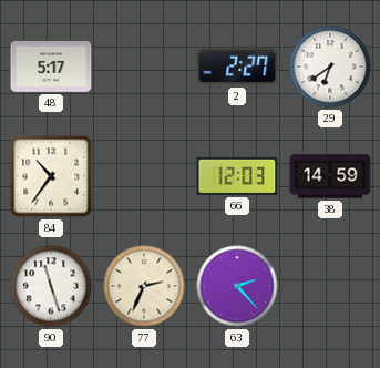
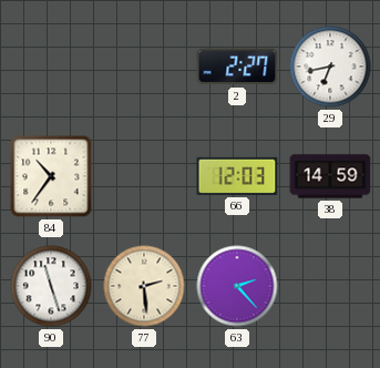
48: 5:17 -> none (51, 68)
29: 6:39 -> 6:43 (330, 67)
77: 2:34 -> 2:29 (144, 286)
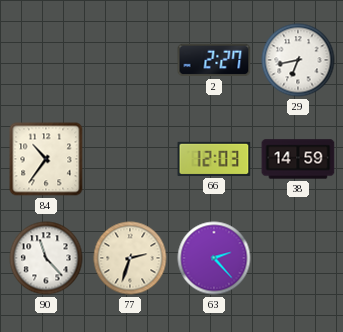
90: 11:27 -> 11:23 (46, 258)
77: 2:29 -> 2:33 (130, 258)
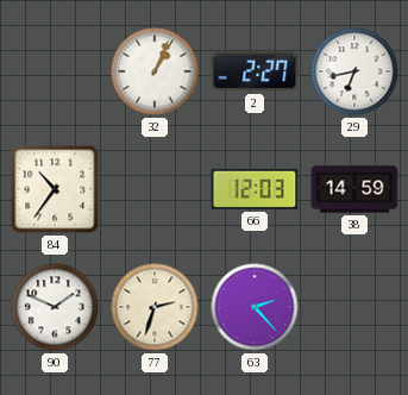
32: none -> 1:04 (155, 71)
90: 11:23 -> 1:49 (55, 307)
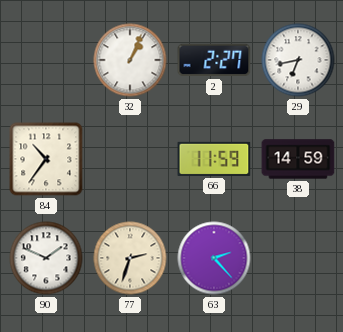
66: 12:03 -> 11:59 (214, 159)
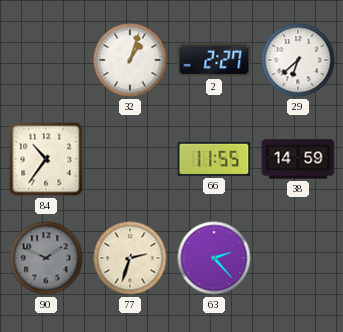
32: 1:04 -> 1:03 (130, 60)
29: 6:43 -> 6:38 (298, 60)
66: 11:59 -> 11:55 (214, 159)
90 dial: white -> grey (46, 258)
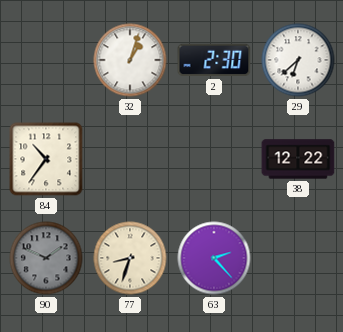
2: 2:27 -> 2:30 (214, 60)
66: 11:55 -> none (214, 159)
38: 14:59 -> 12:22 (298, 159)
77: 2:33 -> 8:33 (130, 258)
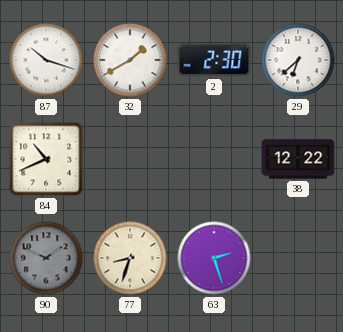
87: none -> 10:18 (46, 60)
32: 1:03 -> 1:40 (130, 60)
84: 10:36 -> 10:41 (46, 159)
63: 2:23 -> 2:27 (214, 258)
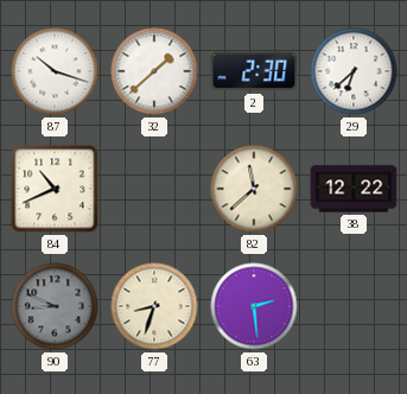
32: 1:40 -> 1:38 (154, 71)
82: none -> 11:38 (254, 189)
90: 1:49 -> 8:49 (55, 306)
63: 2:27 -> 2:29 (254, 306)
